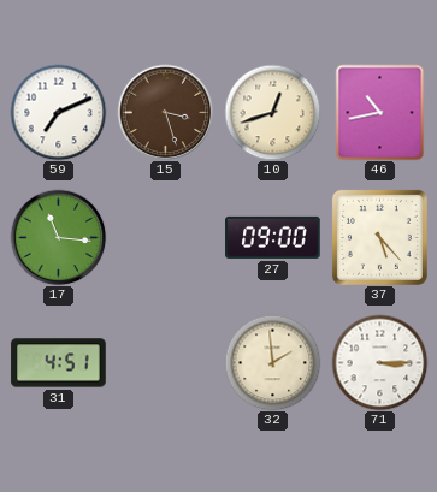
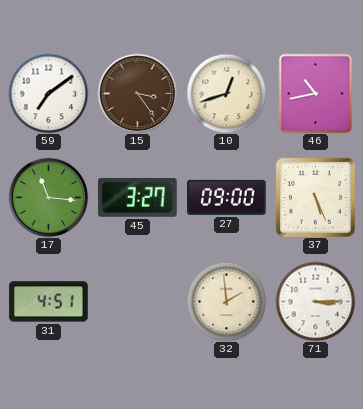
59: 7:11 -> 7:09 (48, 93)
15: 3:27 -> 3:24 (137, 93)
45: none -> 3:27 (138, 198)
37: 5:23 -> 5:26 (315, 197)
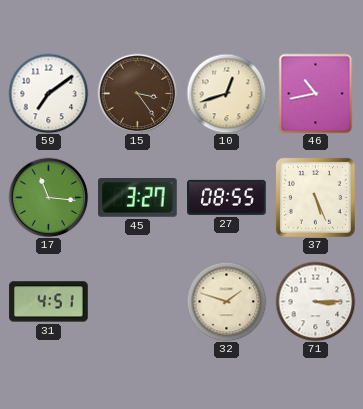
27: 09:00 -> 08:55 (227, 197)
32: 1:59 -> 1:48 (226, 301)
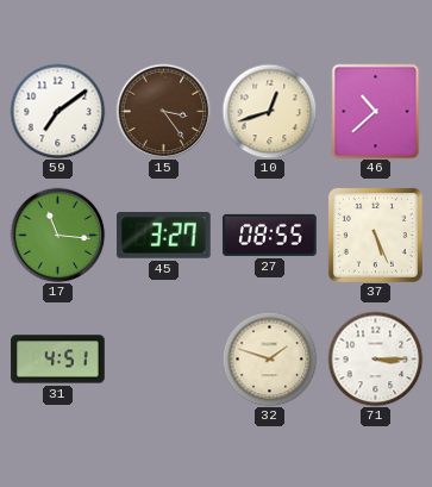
46: 10:43 -> 10:38 (376, 111)
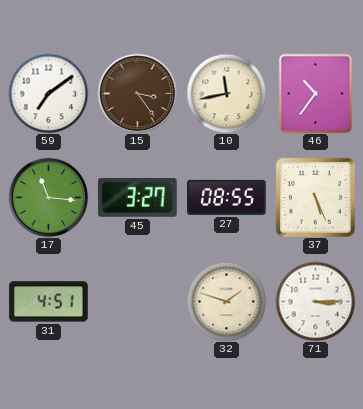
10: 12:42 -> 11:43 (226, 93)
46: 10:38 -> 10:36 (316, 93)
